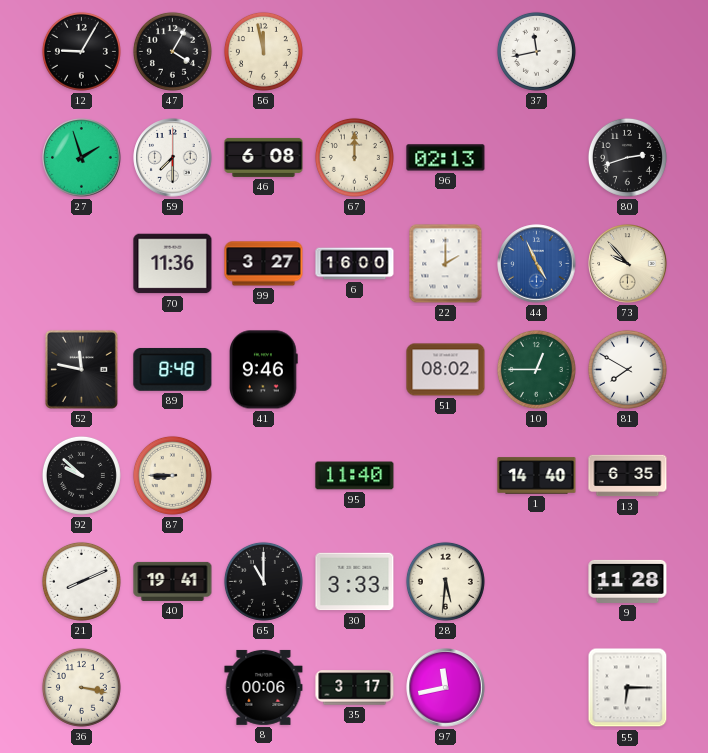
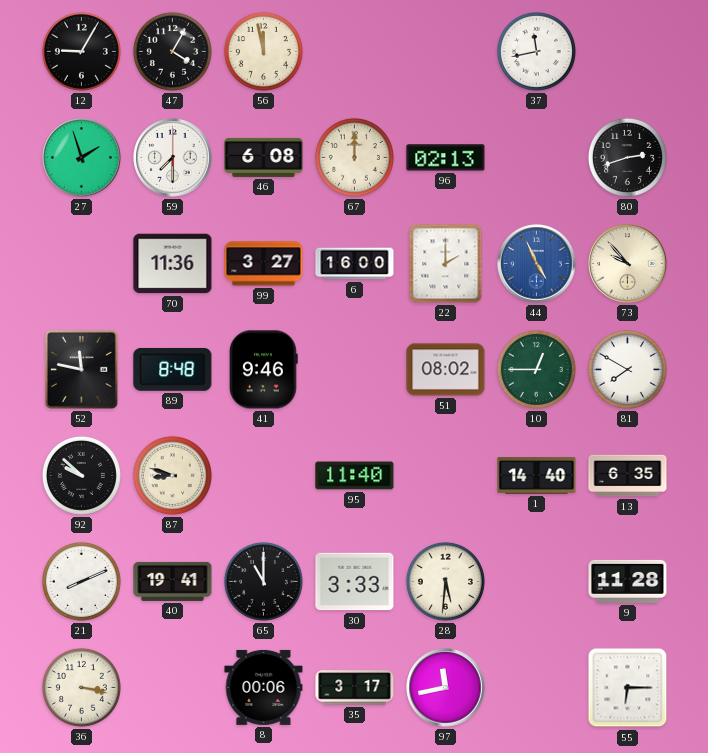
87: 8:45 -> 8:48 (172, 475)
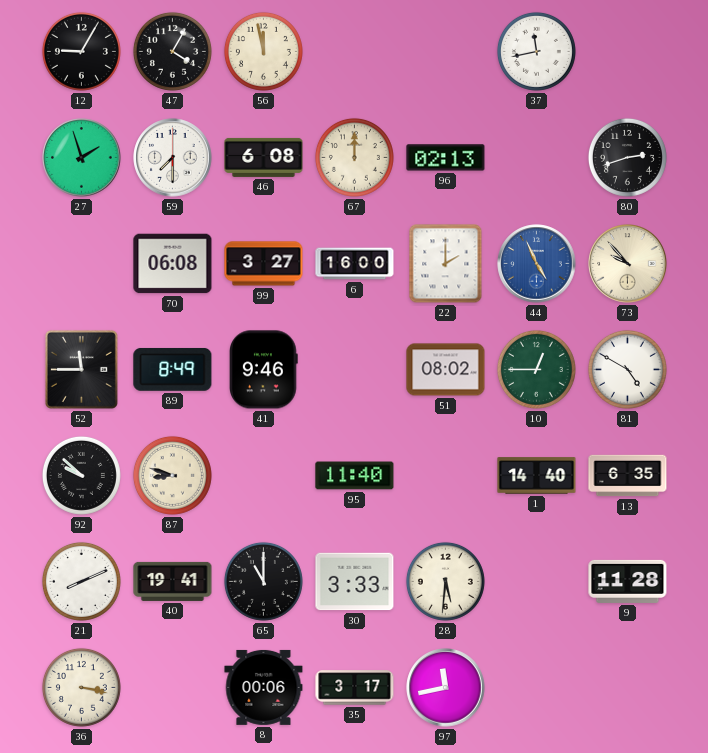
70: 11:36 -> 06:08 (173, 264)
52: 11:47 -> 11:45 (81, 369)
89: 8:48 -> 8:49 (173, 369)
81: 7:50 -> 4:50 (627, 369)
55: 6:15 -> none (628, 688)
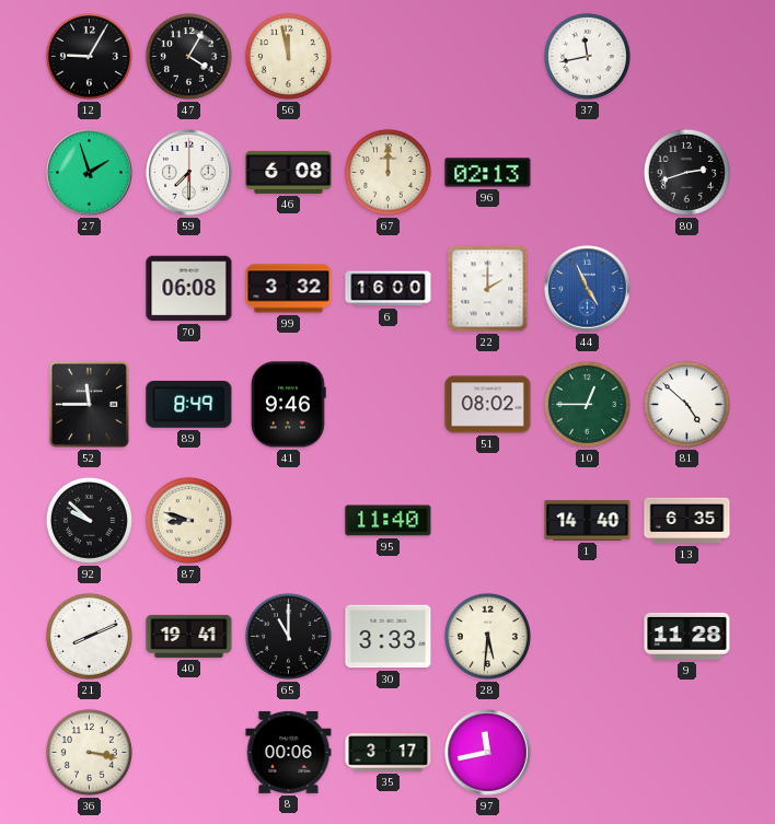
99: 3:27 -> 3:32 (289, 289)
73: 9:53 -> none (628, 264)
81: 4:50 -> 4:52 (686, 404)
